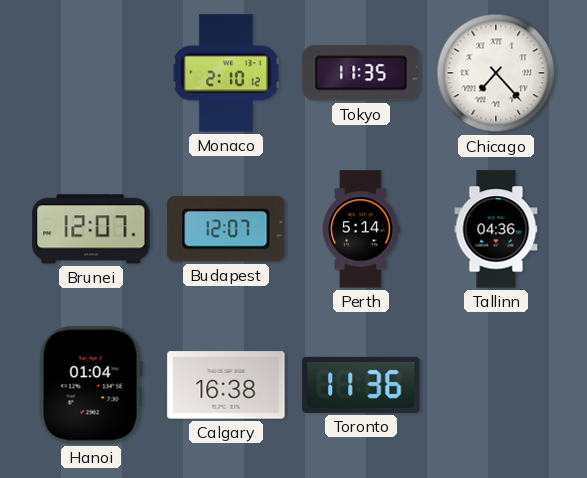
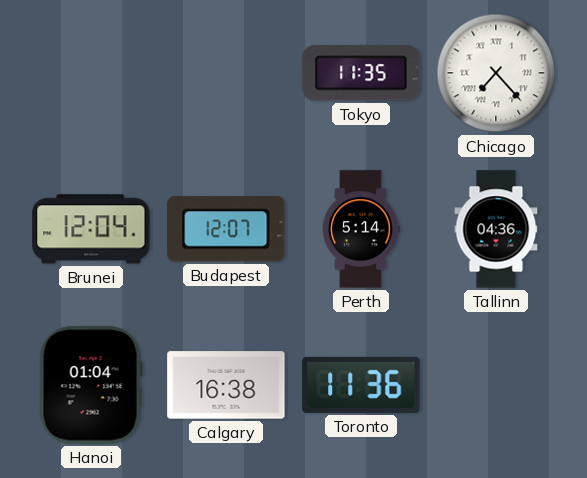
Monaco: 2:10 -> none (225, 73)
Brunei: 12:07 -> 12:04 (91, 229)
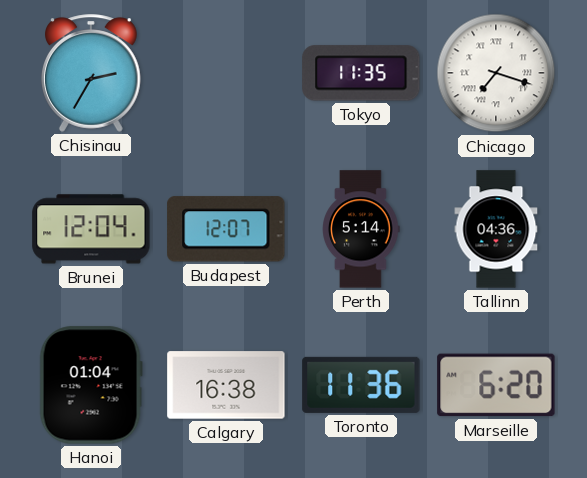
Chisinau: none -> 2:35 (92, 73)
Chicago: 7:23 -> 7:18 (496, 73)
Marseille: none -> 6:20 (496, 385)
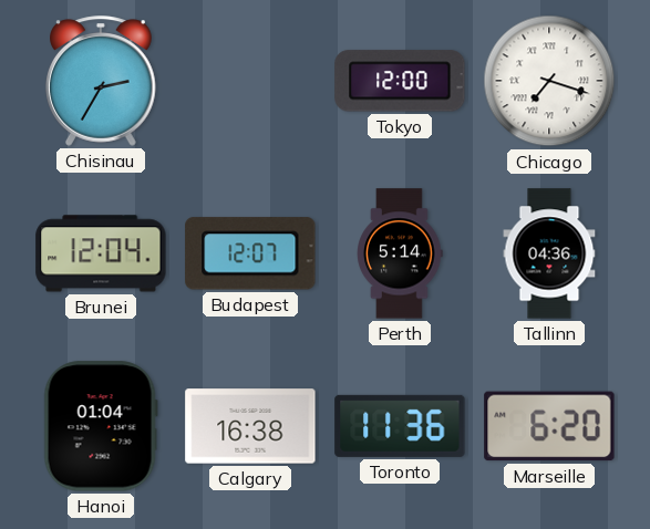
Tokyo: 11:35 -> 12:00 (400, 81)
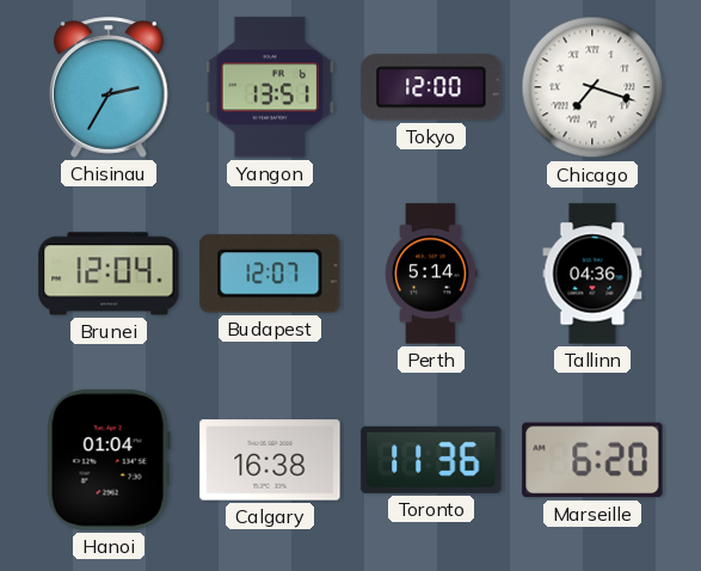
Yangon: none -> 13:51 (270, 87)
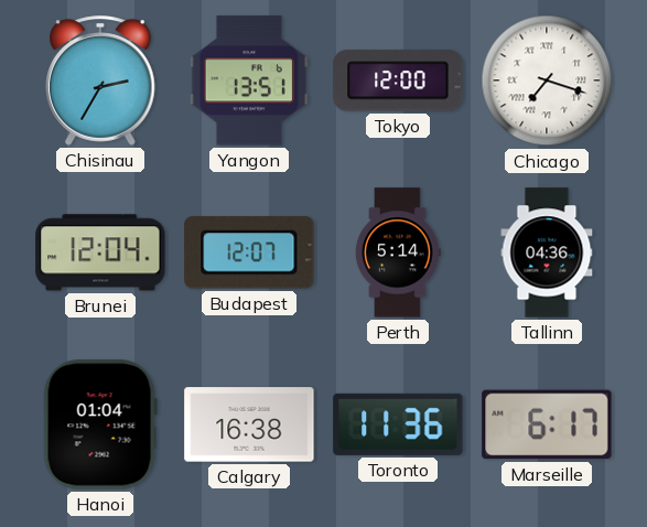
Marseille: 6:20 -> 6:17 (547, 424)
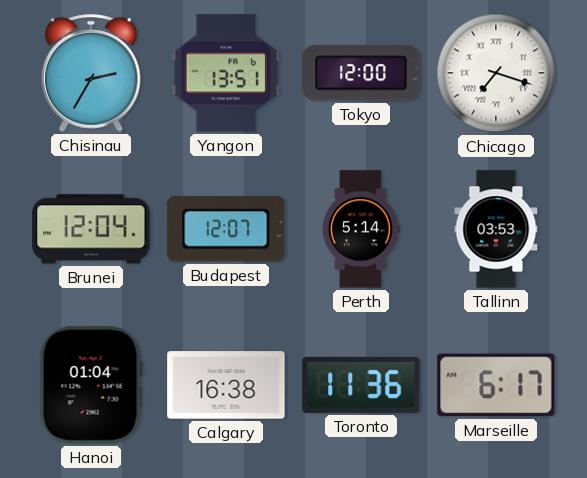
Tallinn: 04:36 -> 03:53 (496, 229)
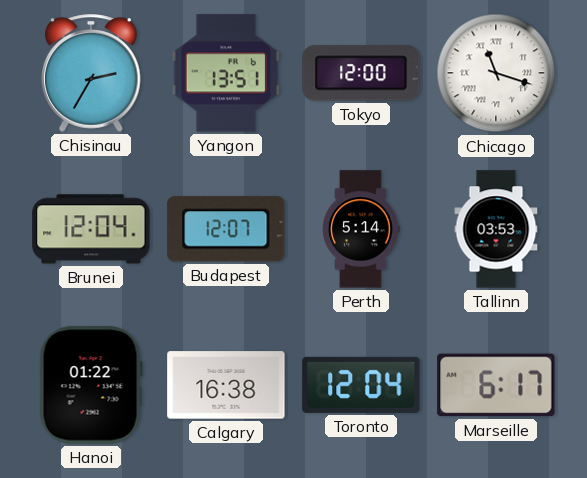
Chicago: 7:18 -> 11:18 (496, 73)
Hanoi: 01:04 -> 01:22 (91, 385)
Toronto: 11:36 -> 12:04 (361, 385)
